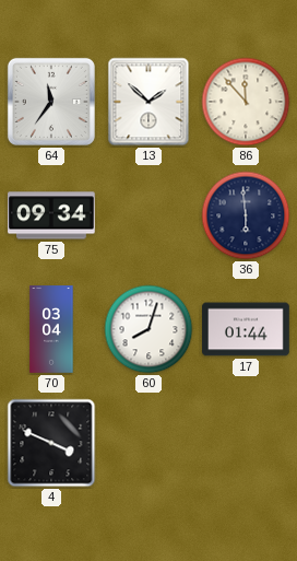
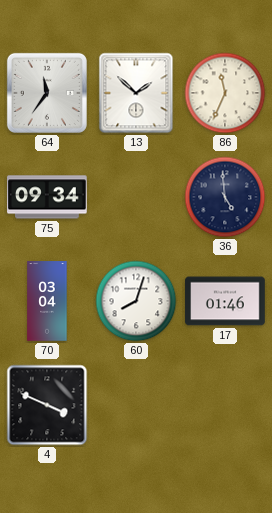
86: 11:53 -> 11:34 (225, 93)
36: 5:59 -> 4:59 (225, 197)
17: 01:44 -> 01:46 (225, 301)
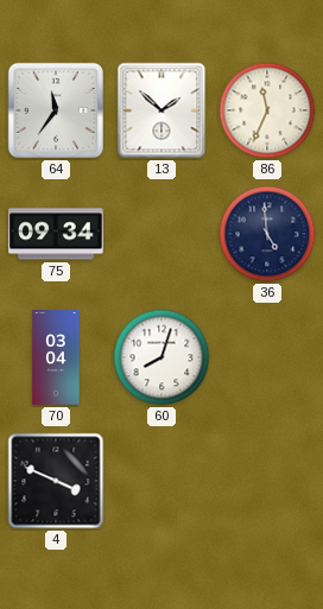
17: 01:46 -> none (225, 301)
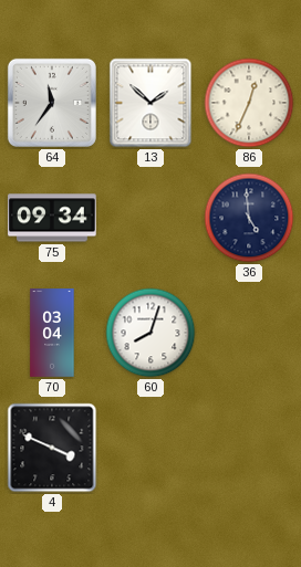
86: 11:34 -> 12:34 (249, 103)
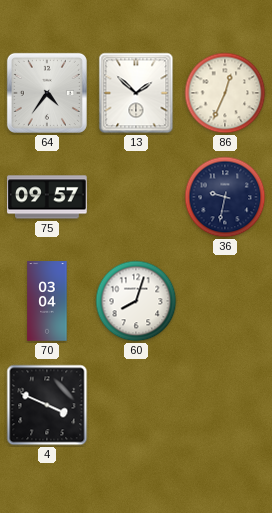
64: 11:36 -> 4:36 (47, 93)
75: 09:34 -> 09:57 (48, 197)
36: 4:59 -> 9:32 (225, 197)
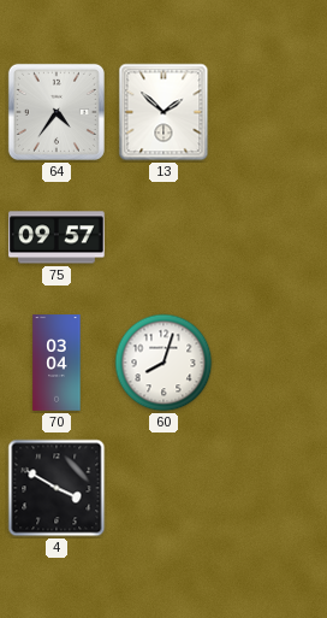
86: 12:34 -> none (225, 93)
36: 9:32 -> none (225, 197)
4: 3:49 -> 3:50 (57, 488)
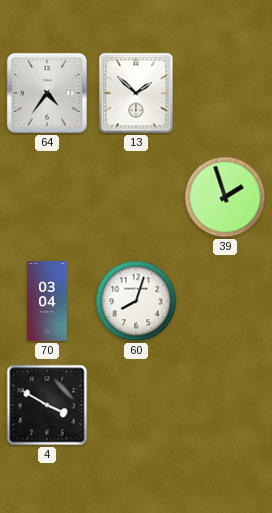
75: 09:57 -> none (58, 237)
39: none -> 1:57 (225, 197)
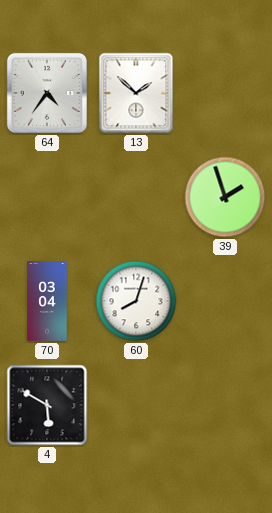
4: 3:50 -> 5:50 (47, 405)
